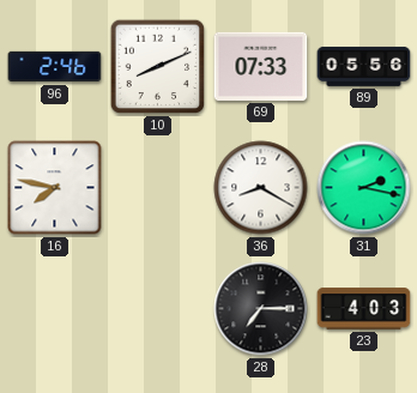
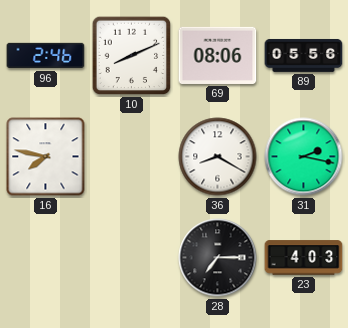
69: 07:33 -> 08:06 (218, 55)
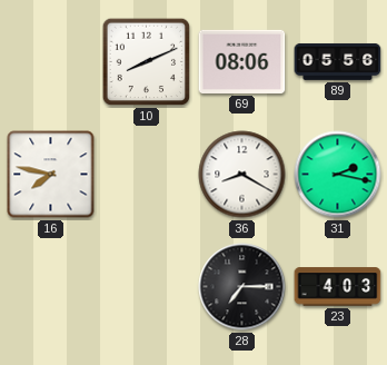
96: 2:46 -> none (46, 56)
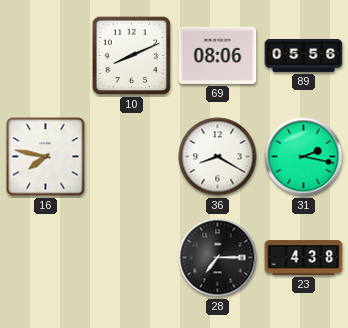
23: 4:03 -> 4:38 (304, 258)
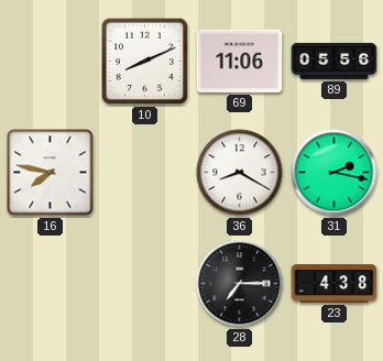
69: 08:06 -> 11:06 (240, 61)
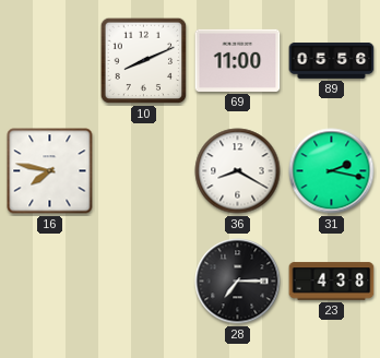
69: 11:06 -> 11:00 (238, 60)
